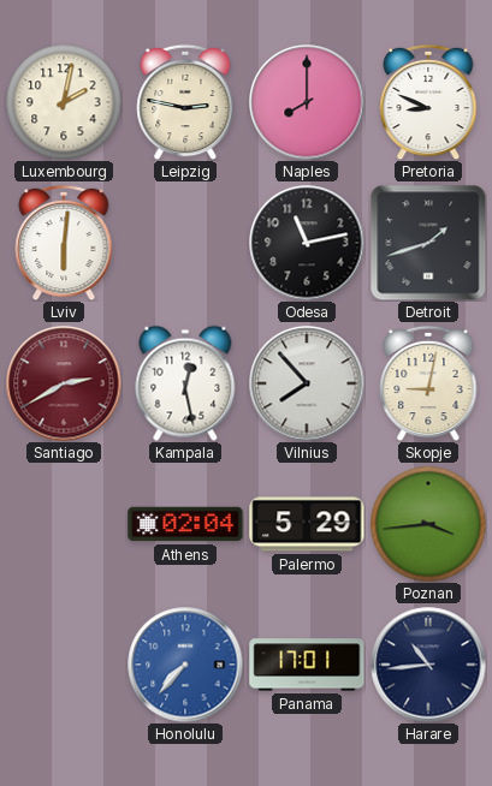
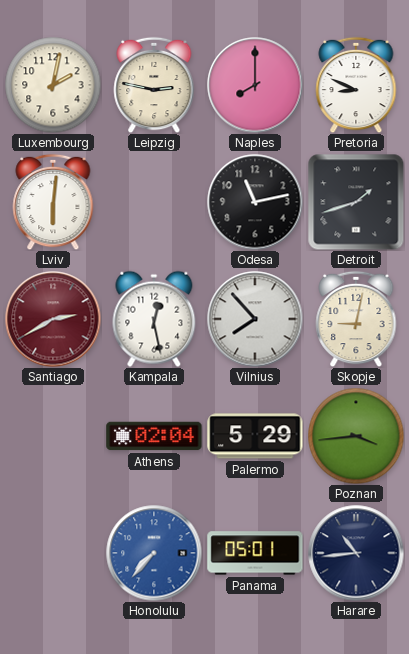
Panama: 17:01 -> 05:01 (255, 553)
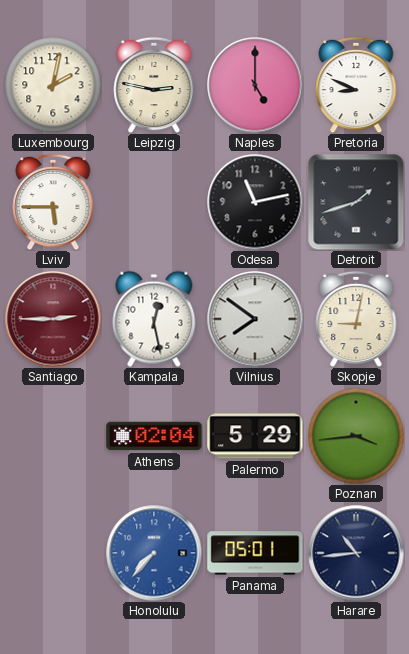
Naples: 8:00 -> 5:00 (255, 85)
Lviv: 6:01 -> 5:45 (53, 202)
Santiago: 2:40 -> 2:45 (53, 319)
Vilnius: 7:53 -> 7:51 (255, 319)
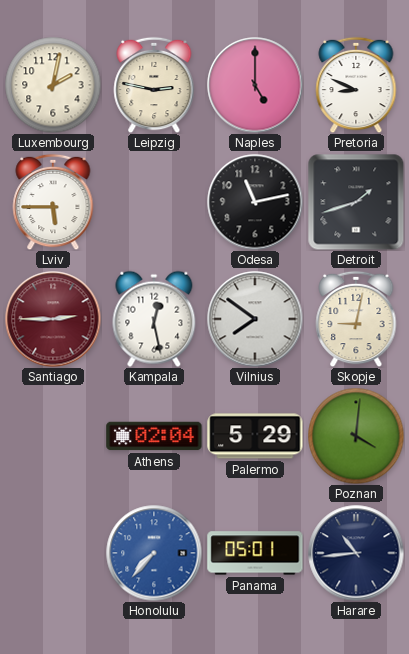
Poznan: 3:44 -> 4:01 (356, 436)
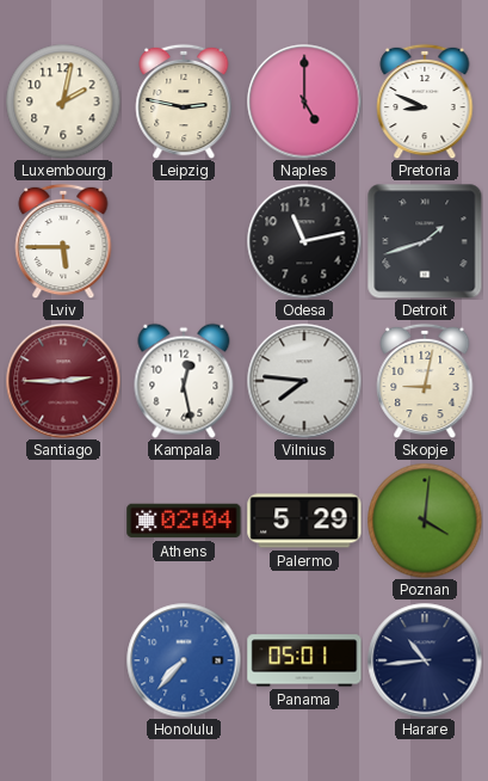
Vilnius: 7:51 -> 7:46 (304, 381)
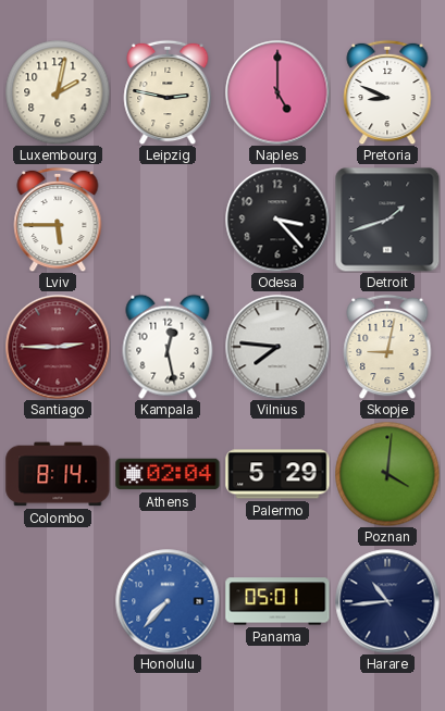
Odesa: 11:13 -> 3:23 (277, 220)
Colombo: none -> 8:14 (58, 474)
